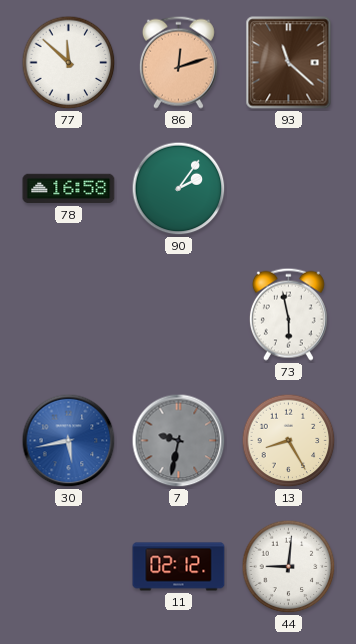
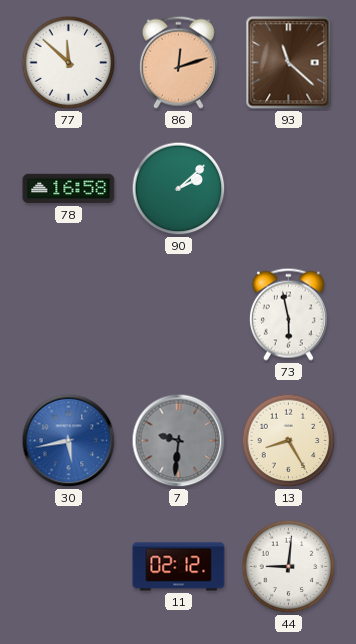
90: 2:06 -> 2:08 (179, 189)
7: 9:32 -> 9:31 (179, 441)
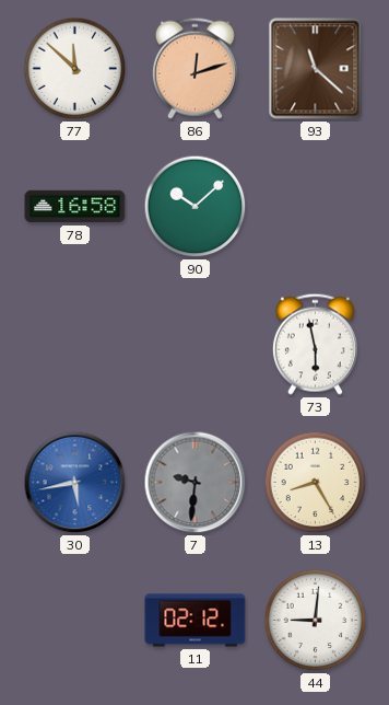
90: 2:08 -> 10:08 (196, 207)
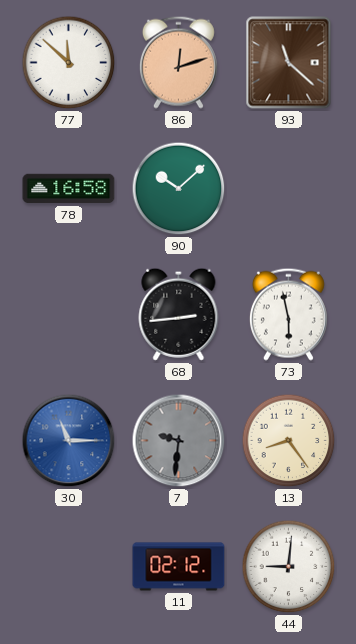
68: none -> 2:44 (179, 314)
30: 5:43 -> 11:15 (69, 441)
13: 8:25 -> 8:24 (289, 441)
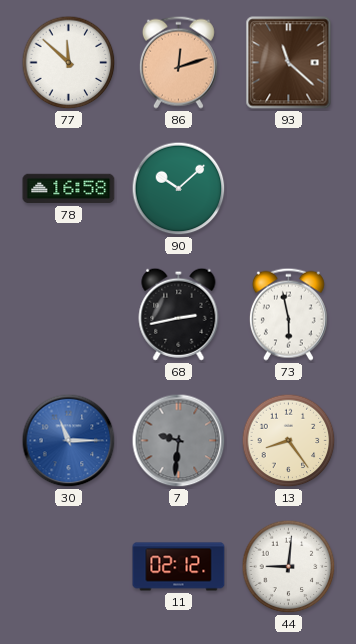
68: 2:44 -> 2:43 (179, 314)
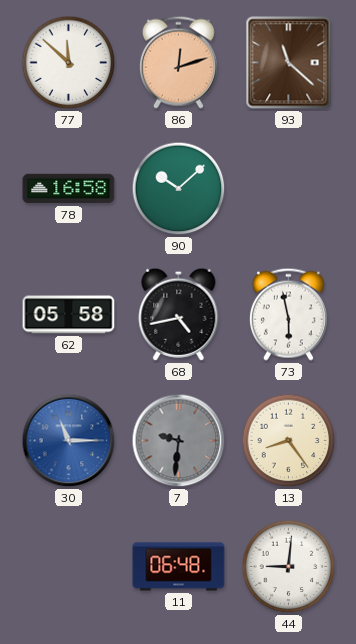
62: none -> 05:58 (69, 315)
68: 2:43 -> 4:43 (179, 314)
11: 02:12 -> 06:48 (179, 567)
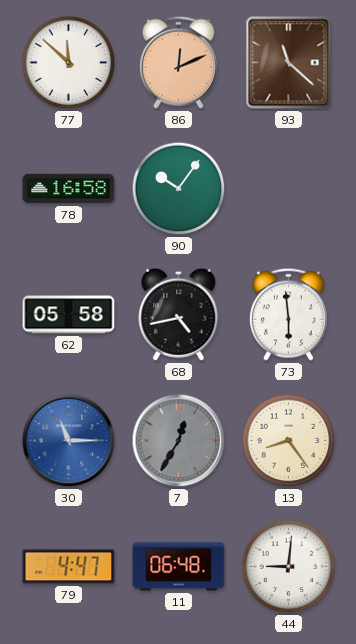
86: 12:12 -> 12:11 (178, 62)
90: 10:08 -> 10:06 (179, 189)
73: 5:58 -> 5:59 (288, 314)
7: 9:31 -> 12:35 (179, 441)
79: none -> 4:47 (69, 567)
